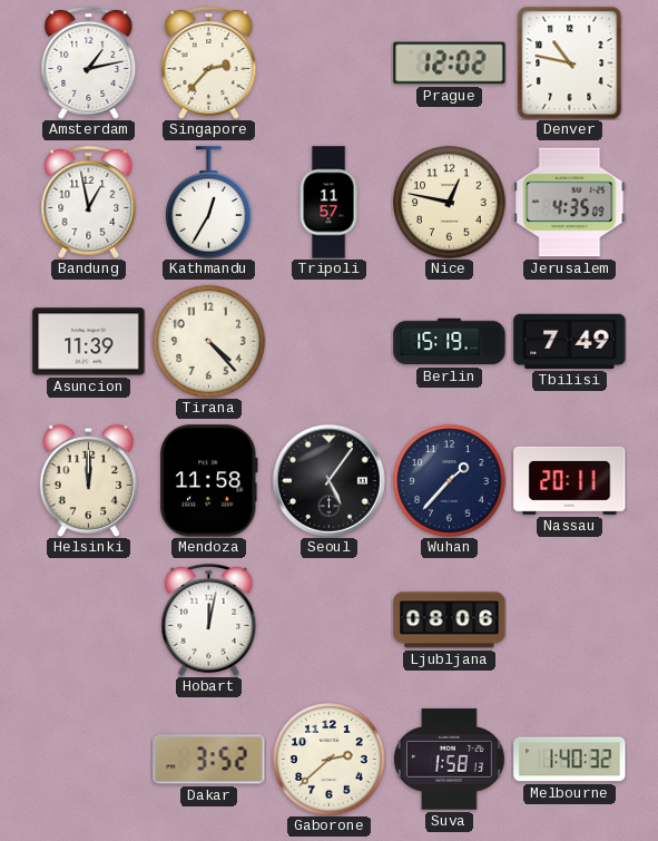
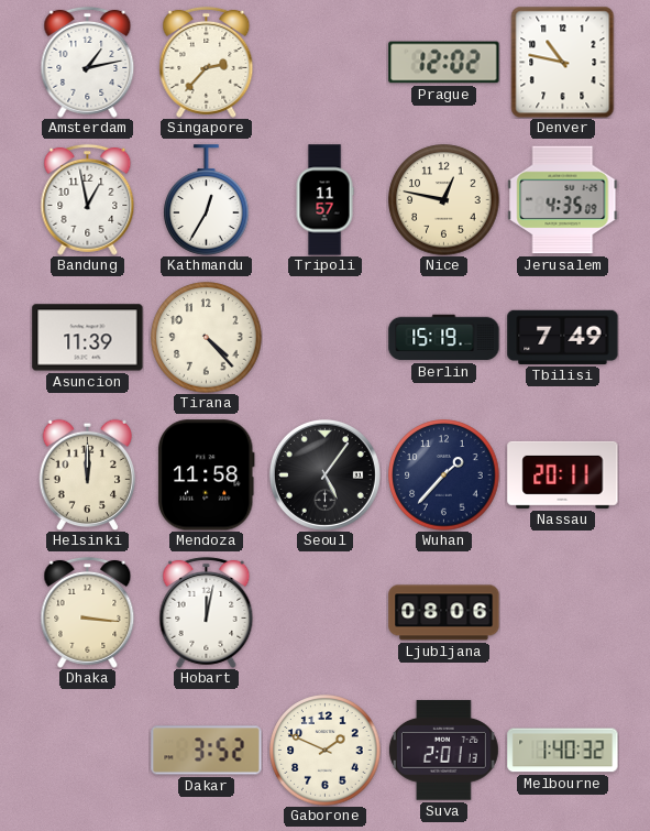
Dhaka: none -> 3:16 (88, 612)
Gaborone: 2:38 -> 1:49 (326, 751)
Suva: 1:58 -> 2:01 (443, 751)
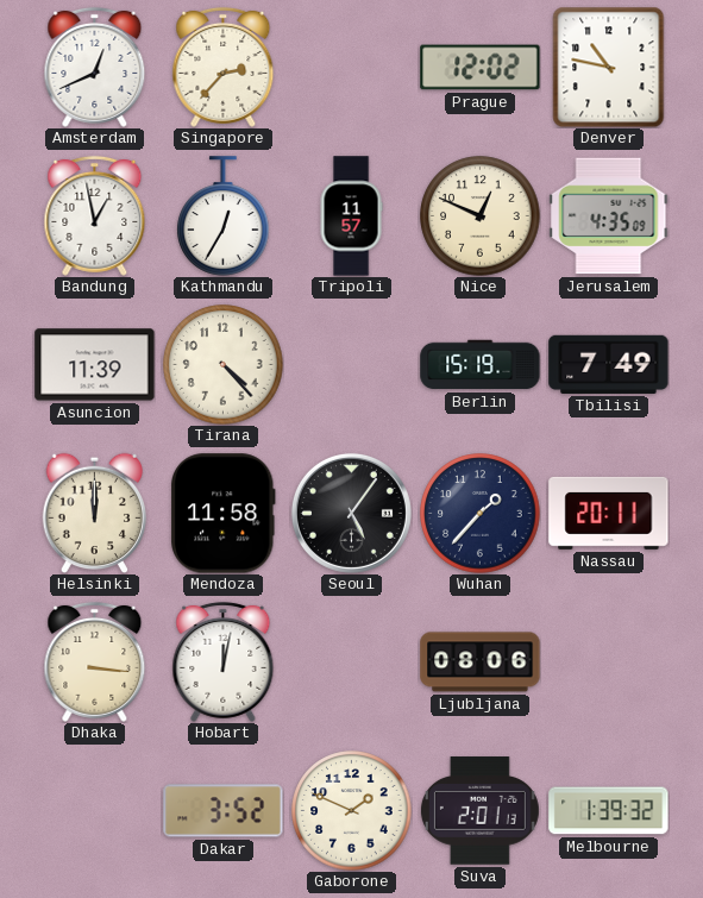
Amsterdam: 1:13 -> 12:41 (95, 67)
Nice: 12:47 -> 12:49 (481, 216)
Melbourne: 1:40 -> 1:39 (609, 811)
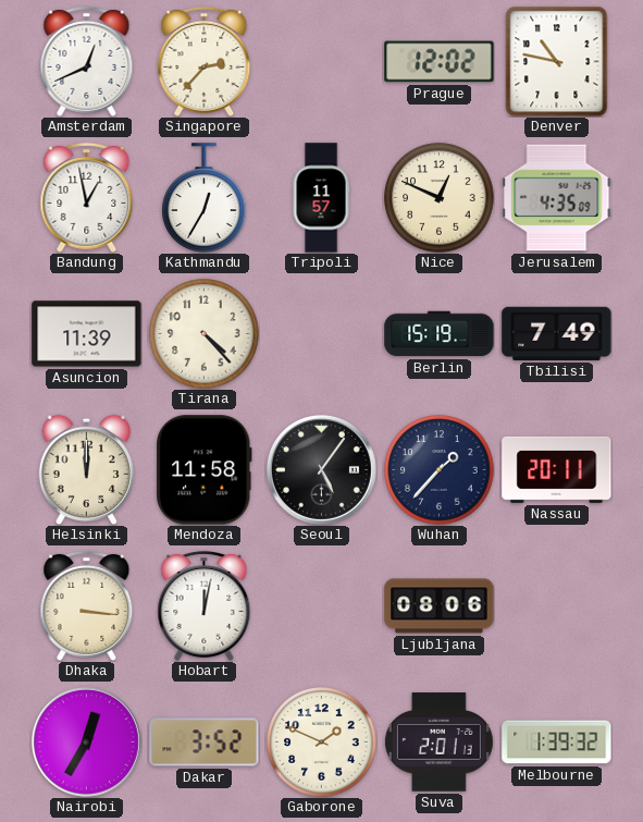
Nairobi: none -> 12:35 (86, 741)
